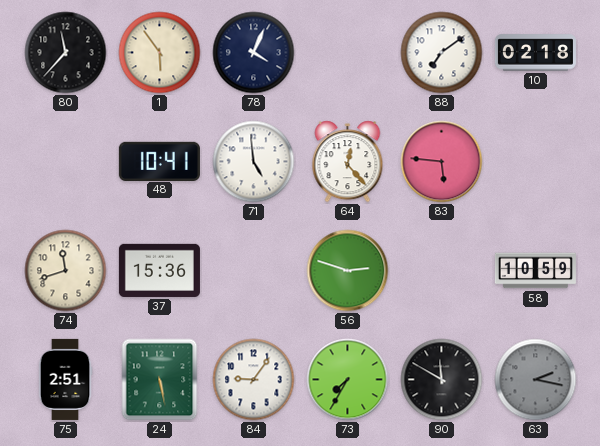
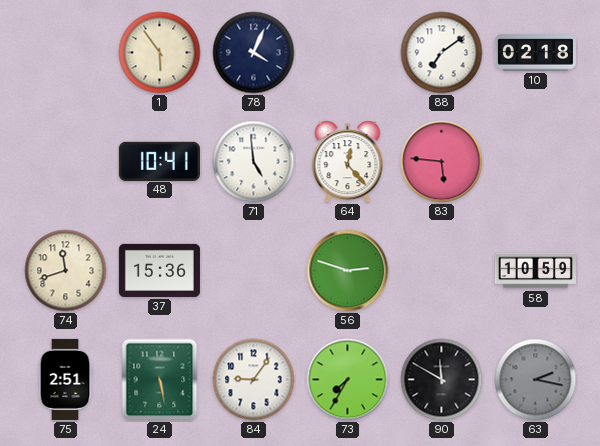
80: 11:37 -> none (66, 53)
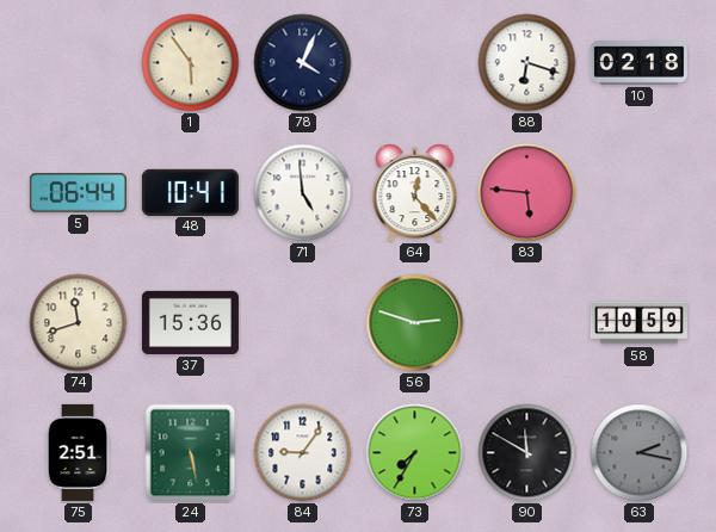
88: 7:09 -> 6:18 (527, 63)
5: none -> 06:44 (78, 193)
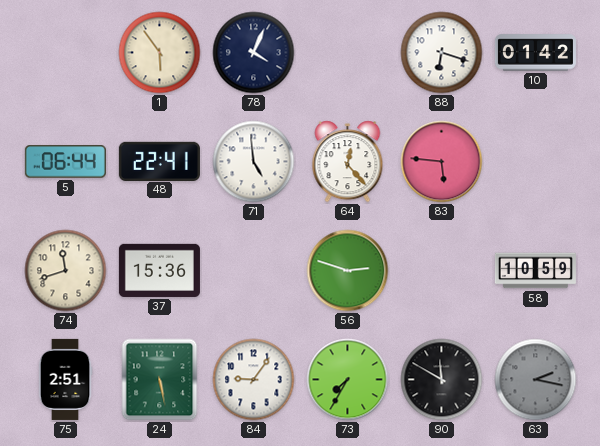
10: 02:18 -> 01:42 (535, 53)
48: 10:41 -> 22:41 (159, 161)
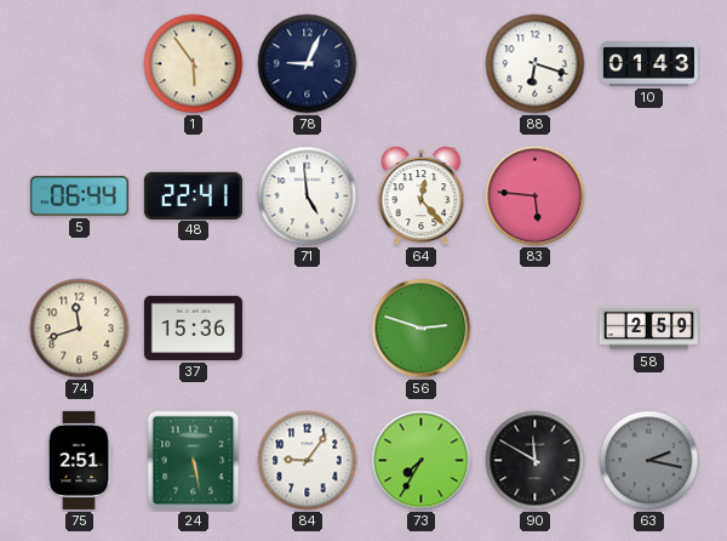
78: 4:04 -> 9:04 (308, 64)
10: 01:42 -> 01:43 (648, 64)
58: 10:59 -> 2:59 (648, 329)
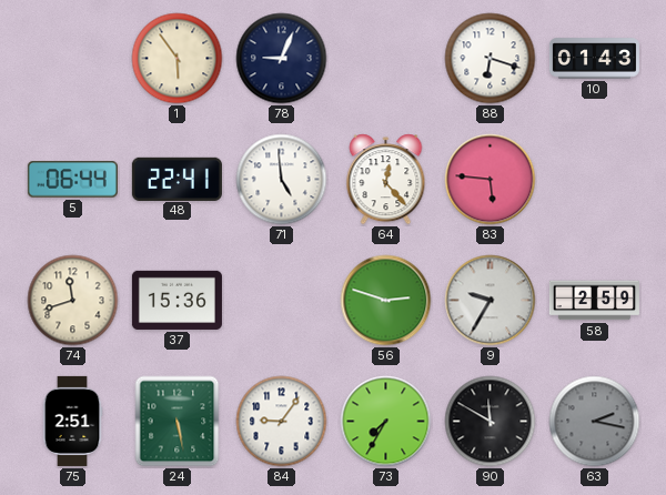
9: none -> 9:35 (491, 301)
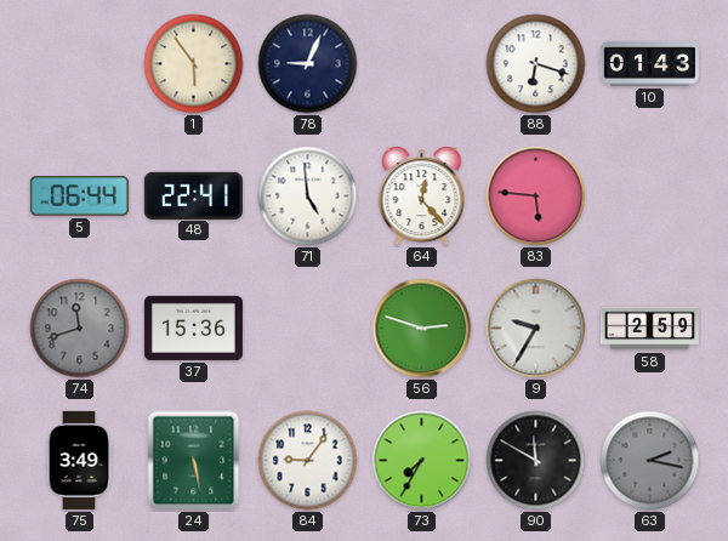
74 dial: cream -> grey (80, 329)
75: 2:51 -> 3:49 (79, 460)
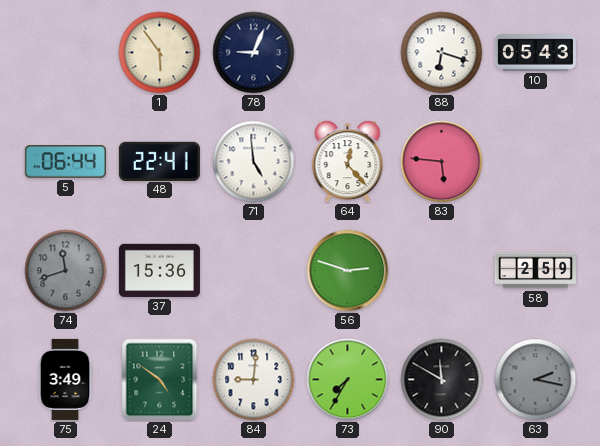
10: 01:43 -> 05:43 (535, 53)
9: 9:35 -> none (536, 329)
24: 5:28 -> 4:51 (160, 380)
84: 9:06 -> 9:01 (254, 380)
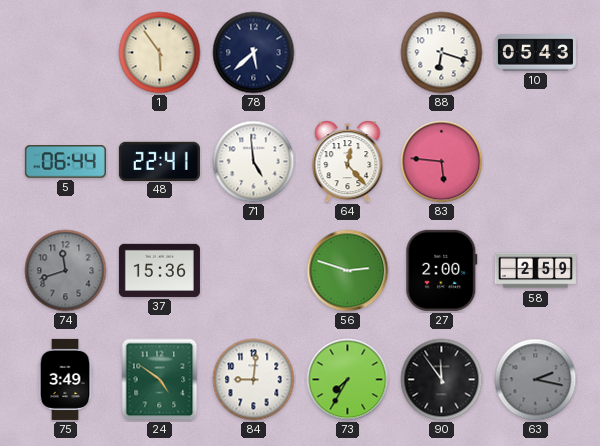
78: 9:04 -> 5:38 (254, 53)
27: none -> 2:00 (442, 270)
90: 11:50 -> 11:54 (442, 380)
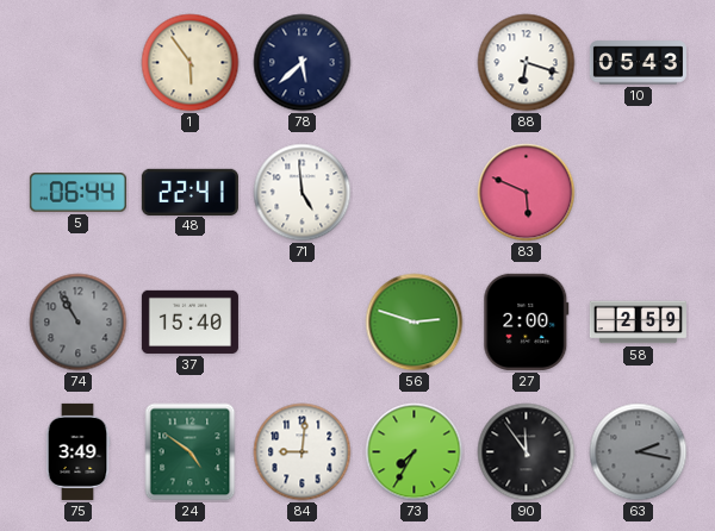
64: 12:23 -> none (348, 162)
83: 5:46 -> 5:49 (527, 193)
74: 11:42 -> 10:55 (79, 323)
37: 15:36 -> 15:40 (189, 321)
